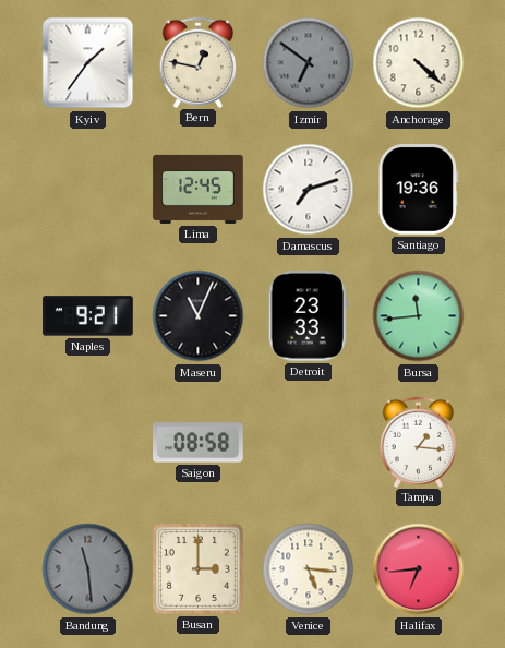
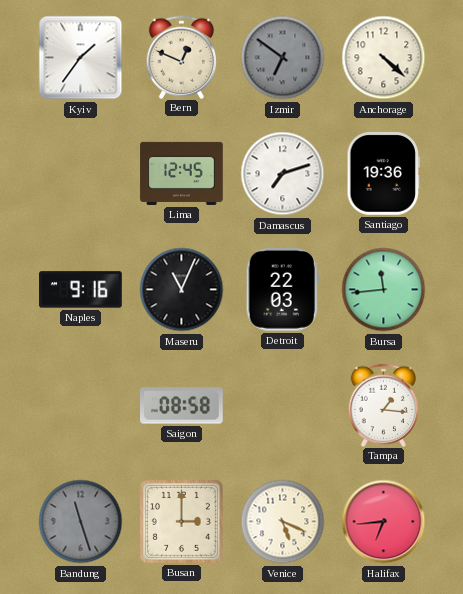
Bern: 12:47 -> 12:49 (182, 57)
Naples: 9:21 -> 9:16 (81, 290)
Detroit: 23:33 -> 22:03 (282, 290)
Bandung: 11:29 -> 11:27 (81, 522)
Venice: 5:16 -> 5:19 (283, 522)
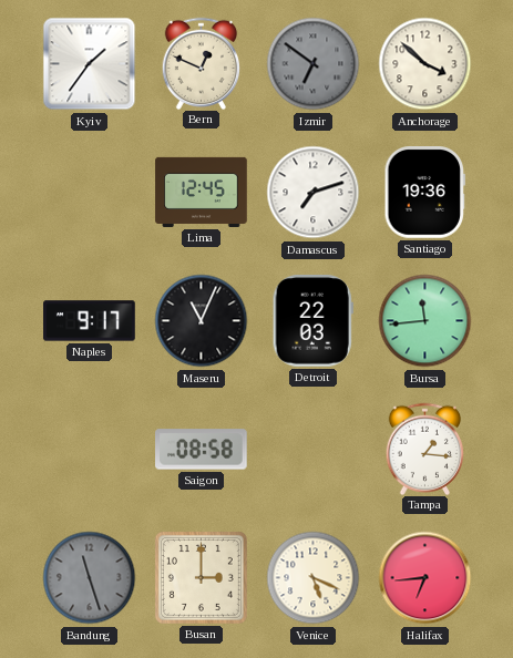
Anchorage: 4:22 -> 3:52 (425, 64)
Naples: 9:16 -> 9:17 (90, 321)
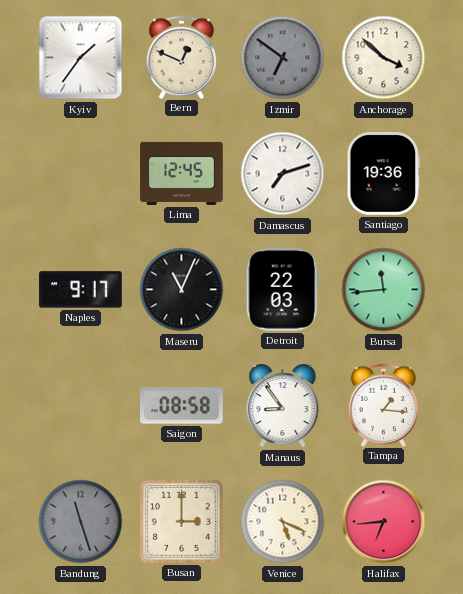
Manaus: none -> 8:54 (283, 407)
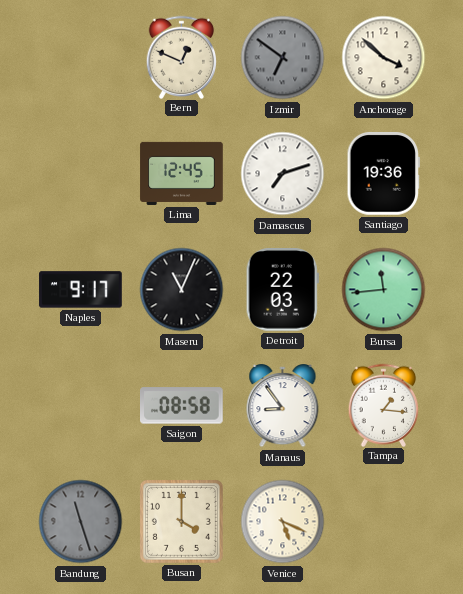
Kyiv: 1:36 -> none (81, 58)
Busan: 3:00 -> 4:00 (181, 521)
Halifax: 6:44 -> none (384, 522)
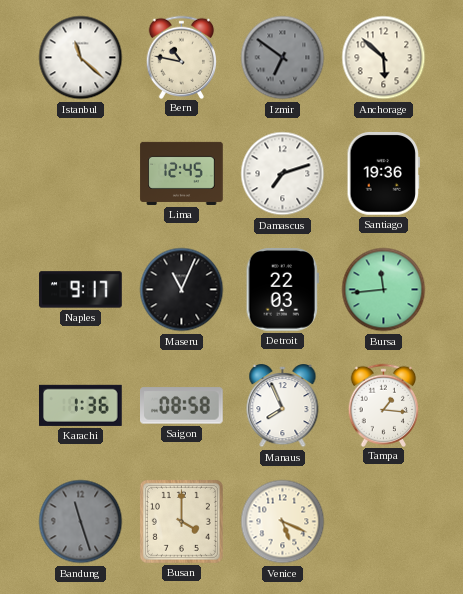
Istanbul: none -> 11:22 (81, 58)
Bern: 12:49 -> 10:47 (182, 57)
Anchorage: 3:52 -> 5:52 (384, 58)
Karachi: none -> 1:36 (81, 405)
Manaus: 8:54 -> 7:56 (283, 407)
